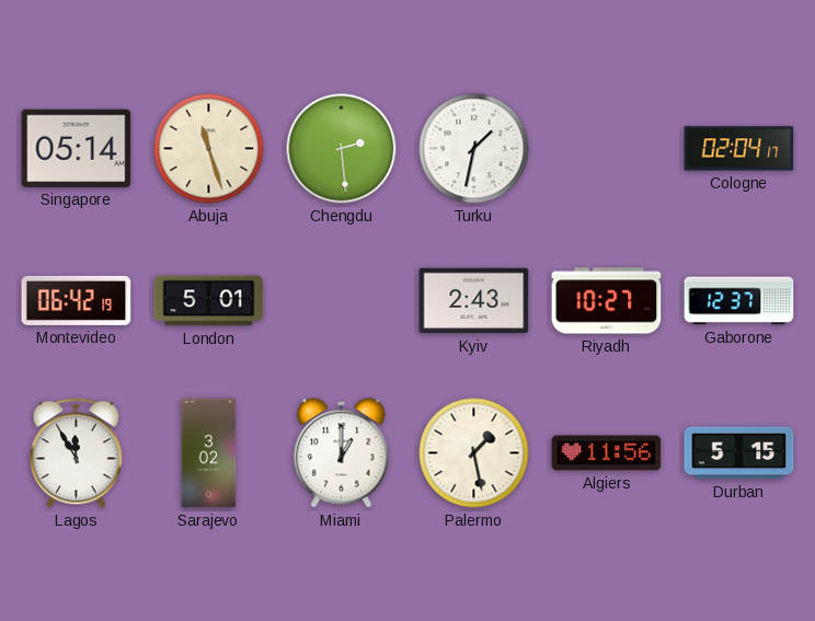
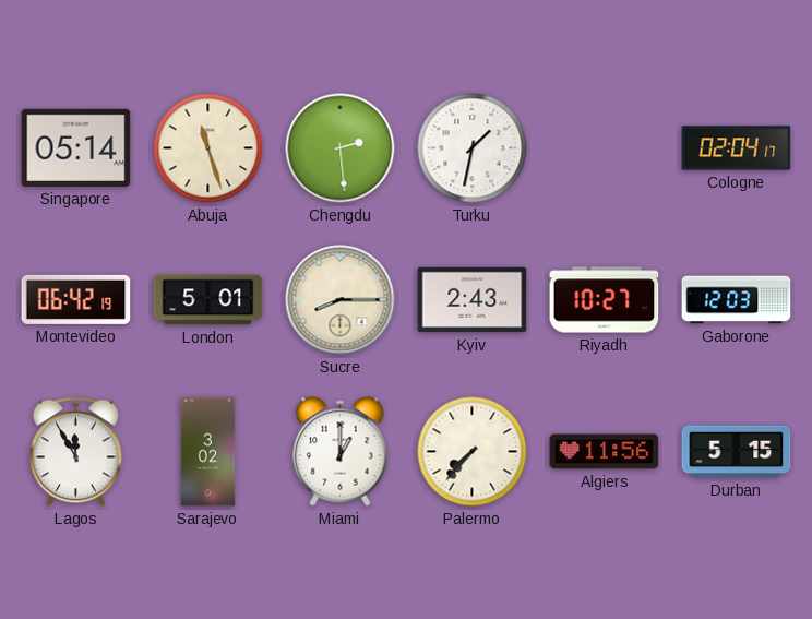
Sucre: none -> 8:15 (341, 300)
Gaborone: 12:37 -> 12:03 (737, 300)
Palermo: 1:28 -> 7:37 (473, 452)
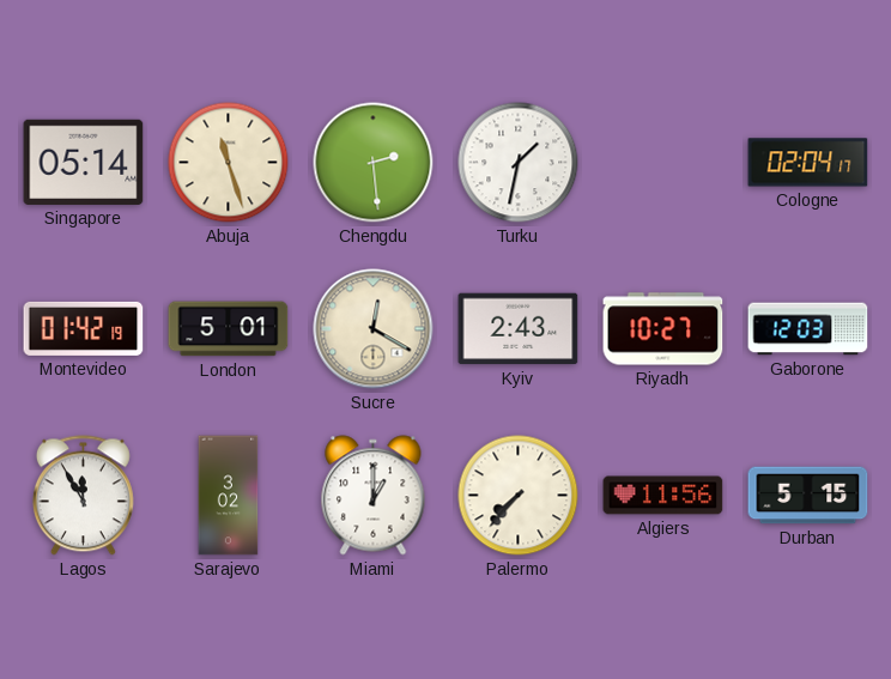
Montevideo: 06:42 -> 01:42 (84, 328)
Sucre: 8:15 -> 12:20 (374, 329)
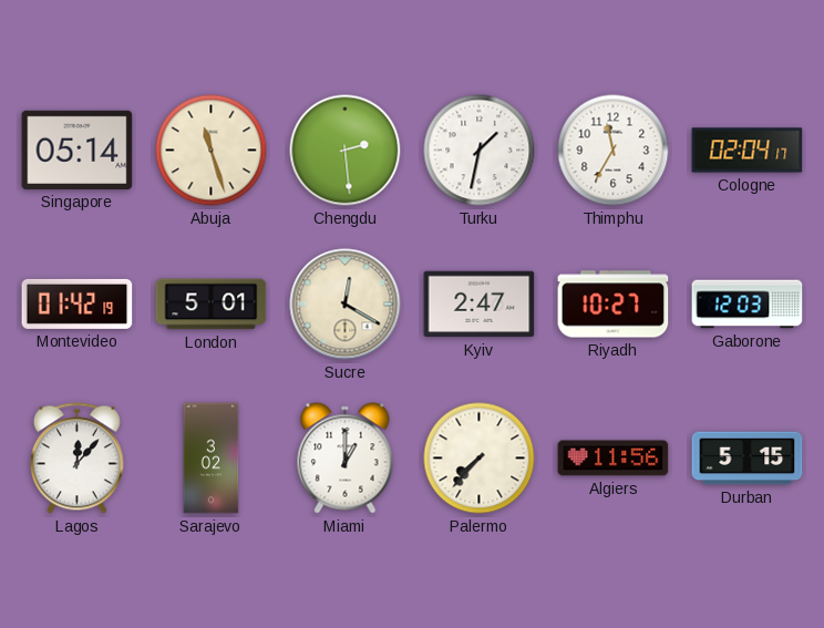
Thimphu: none -> 11:35 (614, 151)
Kyiv: 2:43 -> 2:47 (480, 305)
Lagos: 11:55 -> 12:07 (76, 459)
